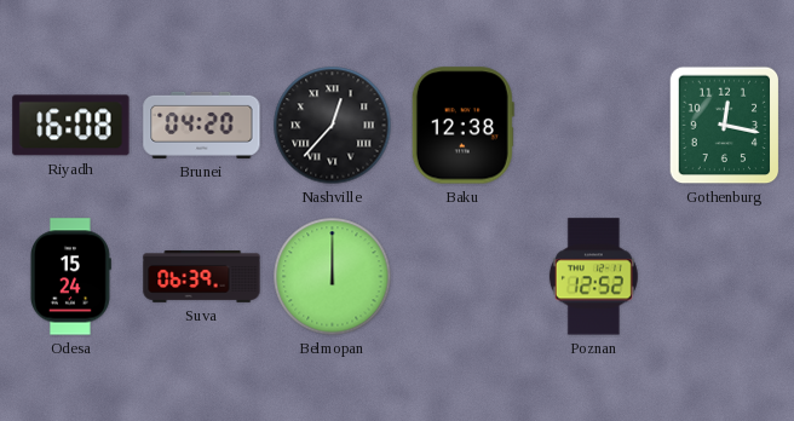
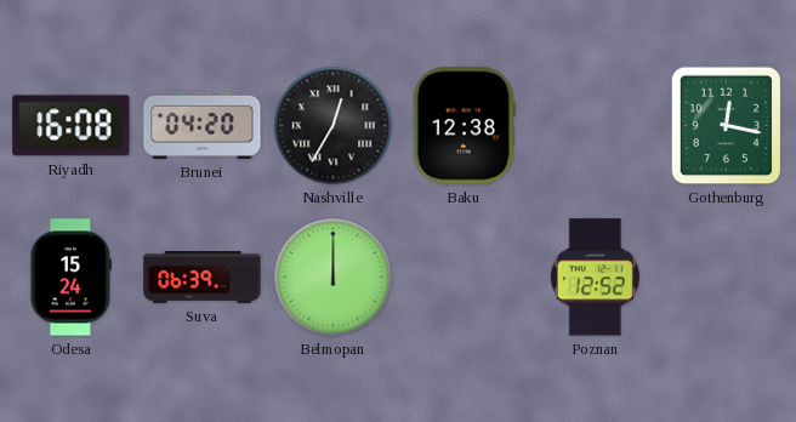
Nashville: 12:37 -> 12:35 (334, 126)
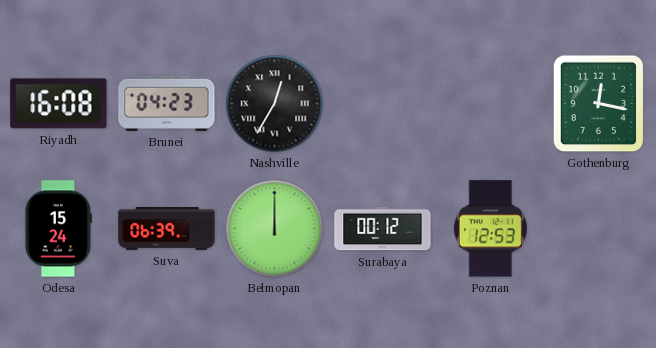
Brunei: 04:20 -> 04:23 (167, 103)
Baku: 12:38 -> none (464, 126)
Surabaya: none -> 00:12 (383, 229)
Poznan: 12:52 -> 12:53 (490, 229)
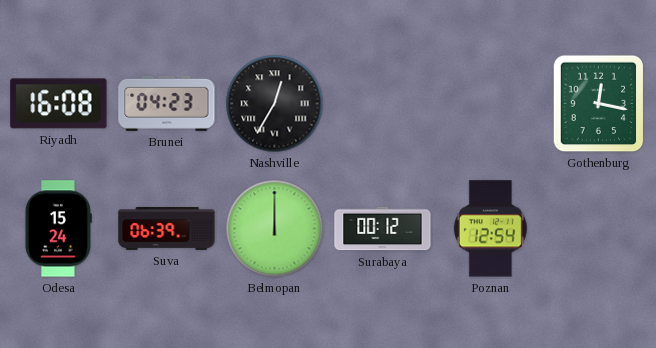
Poznan: 12:53 -> 12:54 (490, 229)
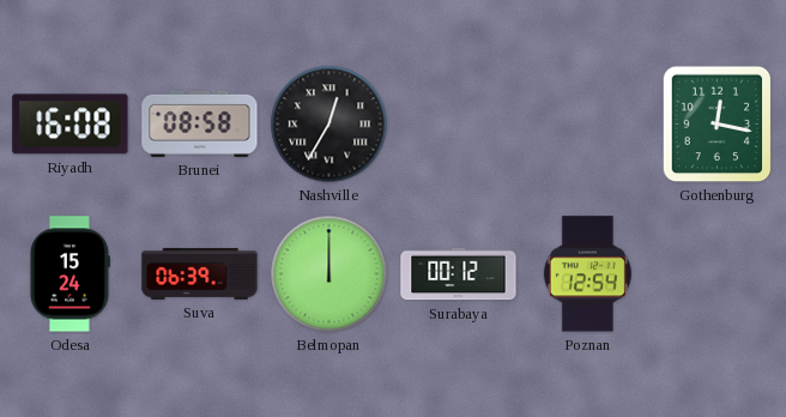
Brunei: 04:23 -> 08:58 (200, 123)
